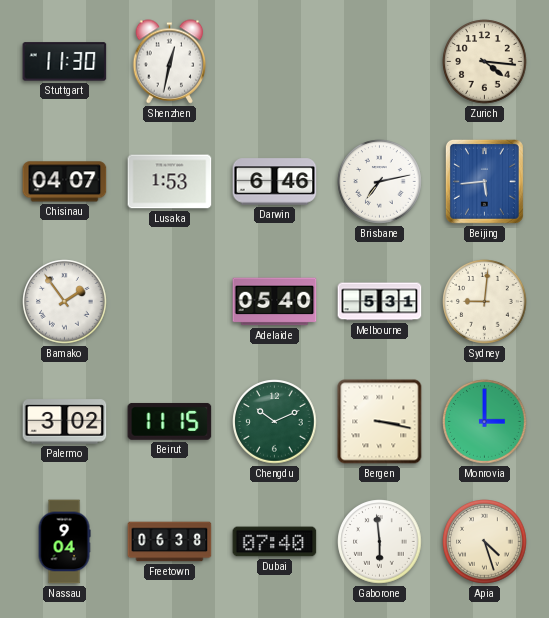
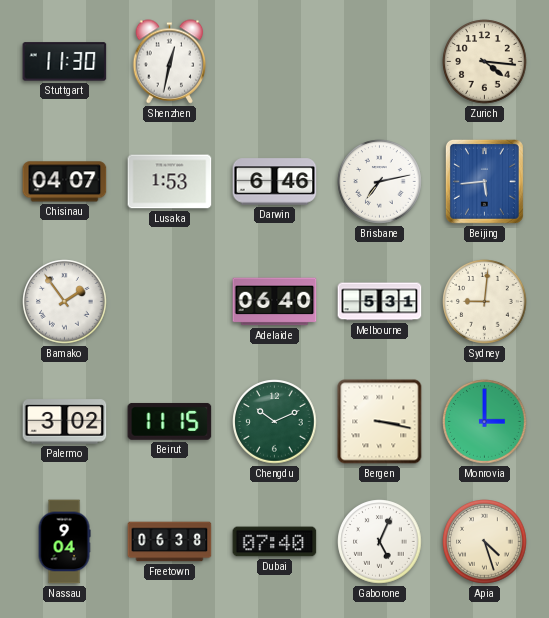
Adelaide: 05:40 -> 06:40 (275, 302)
Gaborone: 5:59 -> 5:04 (380, 542)
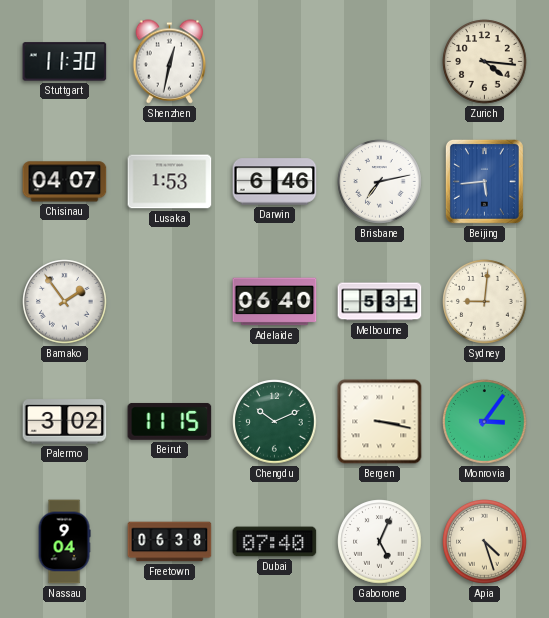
Monrovia: 3:00 -> 3:06 (485, 422)
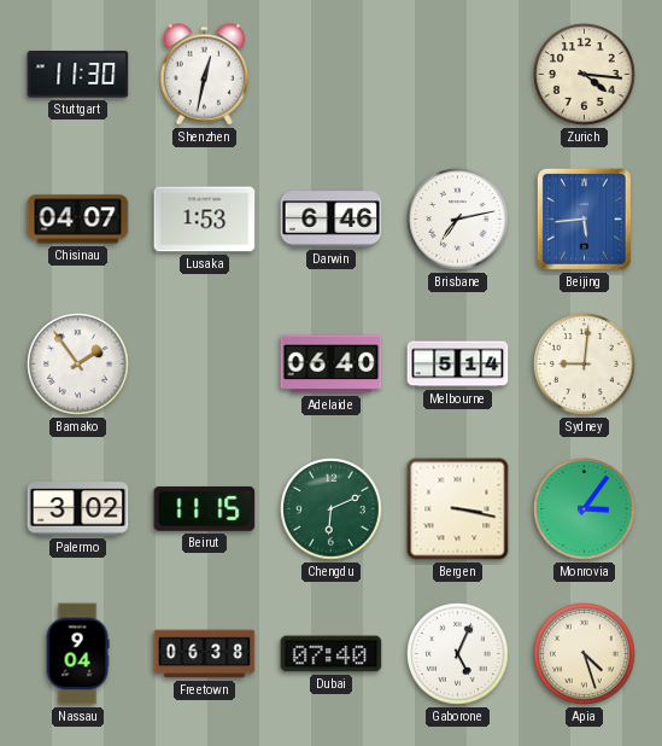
Melbourne: 5:31 -> 5:14 (458, 365)
Chengdu: 10:11 -> 6:11 (332, 509)
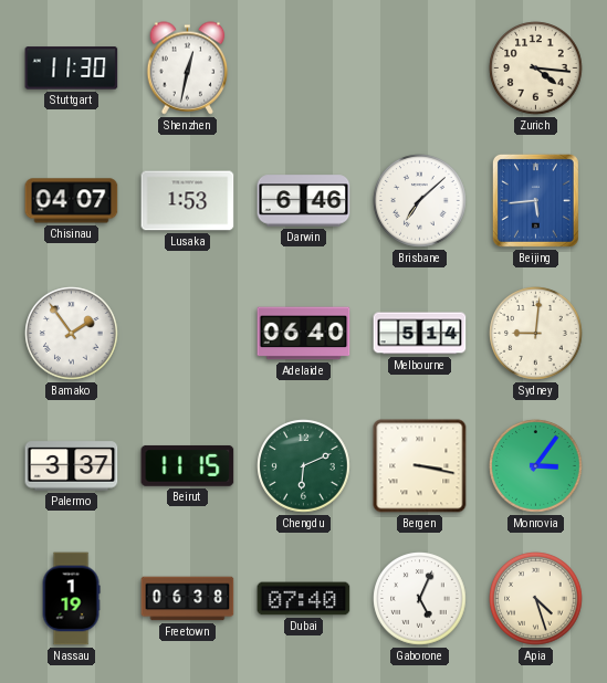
Brisbane: 7:13 -> 7:08 (420, 201)
Palermo: 3:02 -> 3:37 (72, 466)
Nassau: 9:04 -> 1:19 (71, 599)
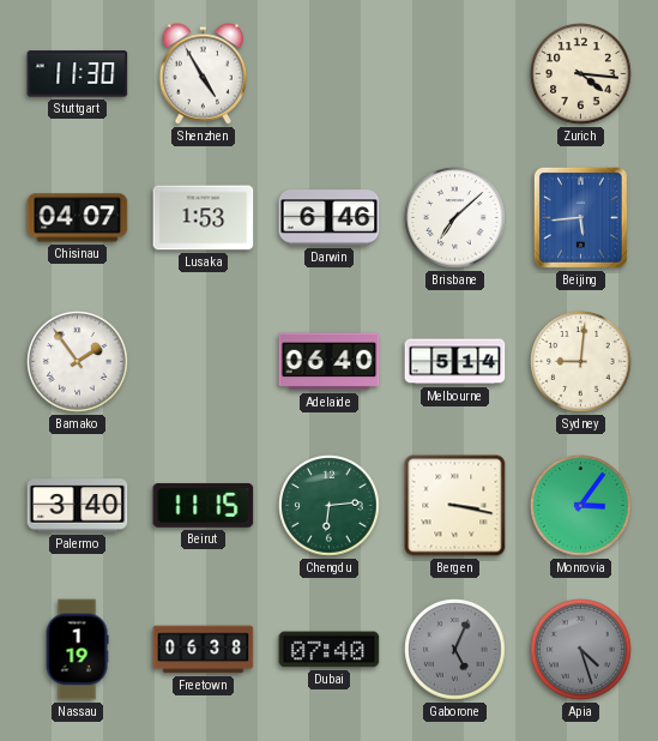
Shenzhen: 12:32 -> 4:55 (204, 74)
Palermo: 3:37 -> 3:40 (78, 506)
Chengdu: 6:11 -> 6:14 (330, 506)
Gaborone dial: white -> grey (455, 650)
Apia dial: cream -> grey (581, 650)
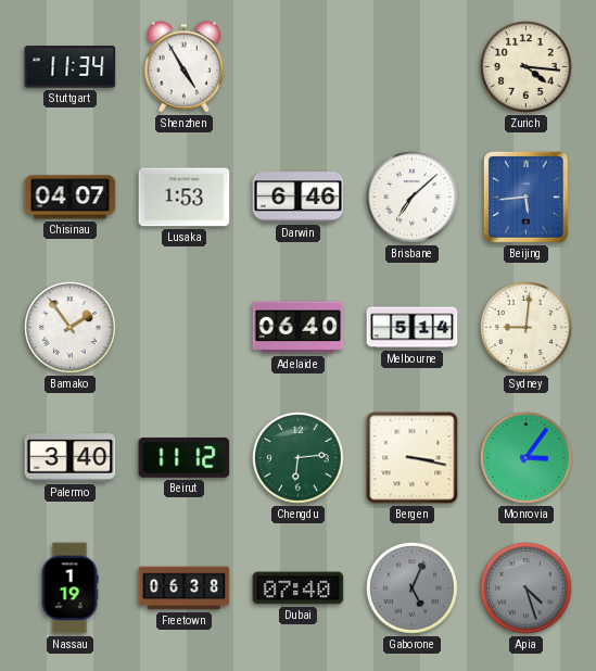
Stuttgart: 11:30 -> 11:34 (71, 67)
Beirut: 11:15 -> 11:12 (185, 457)
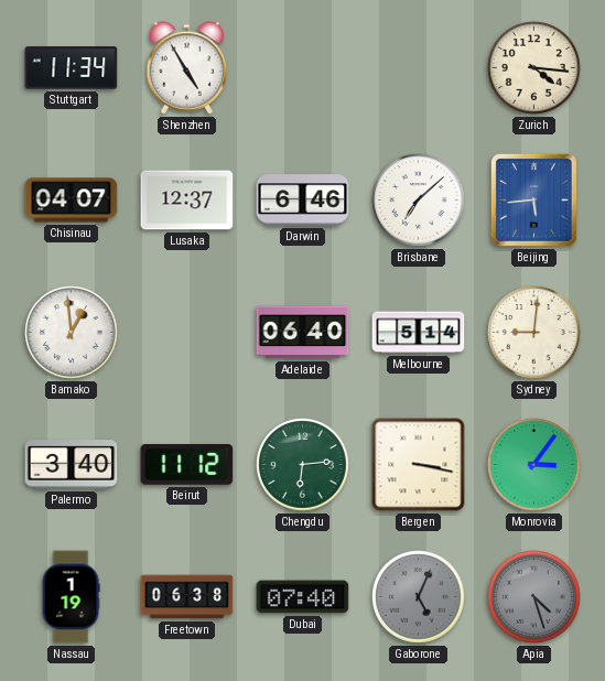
Lusaka: 1:53 -> 12:37 (187, 201)
Bamako: 1:54 -> 12:59 (72, 333)
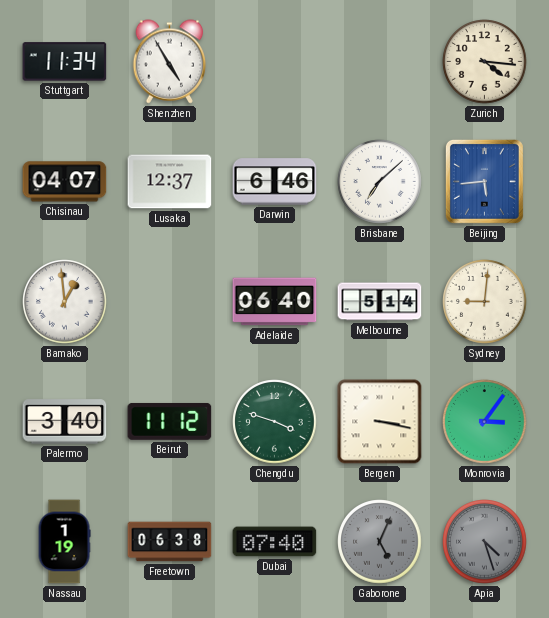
Chengdu: 6:14 -> 3:48 (275, 422)
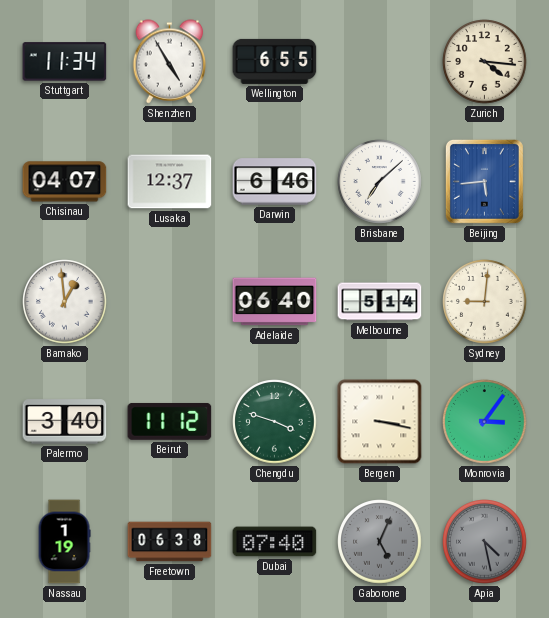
Wellington: none -> 6:55 (275, 61)
Apia: 4:27 -> 4:28 (485, 542)
